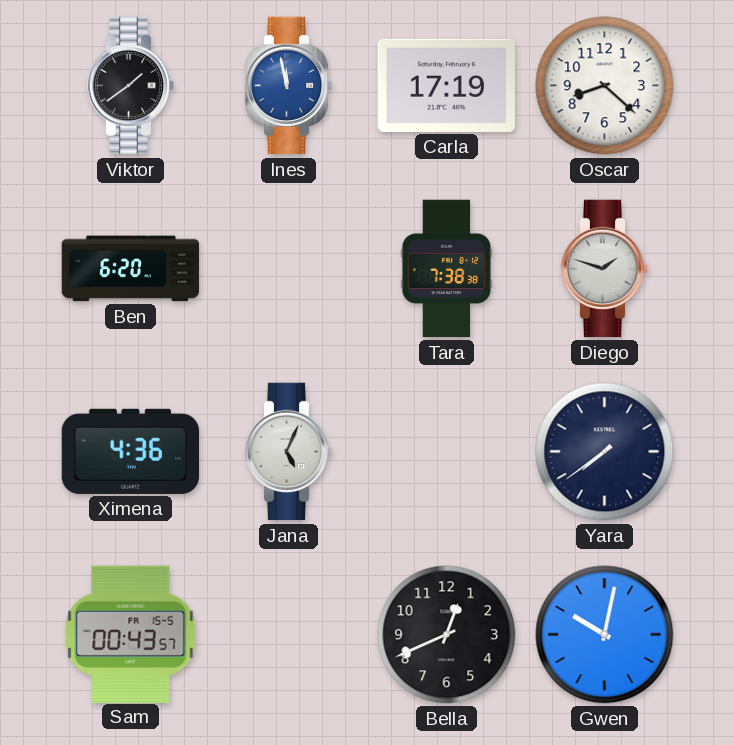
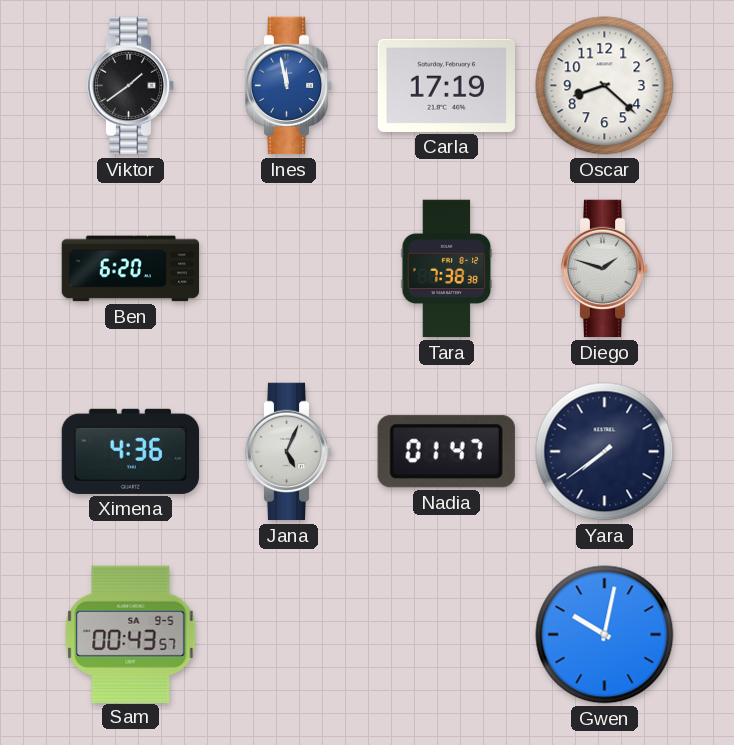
Nadia: none -> 01:47 (446, 452)
Sam date: FR 15-5 -> SA 9-5 (131, 634)
Bella: 12:41 -> none (447, 635)
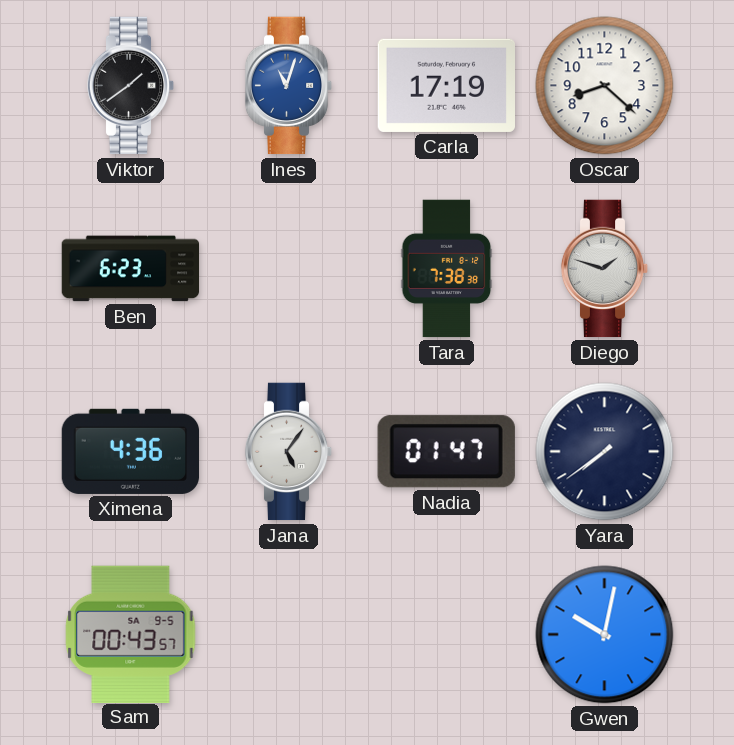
Ines: 11:58 -> 11:03 (289, 86)
Ben: 6:20 -> 6:23 (131, 269)
Jana: 5:04 -> 5:06 (289, 452)
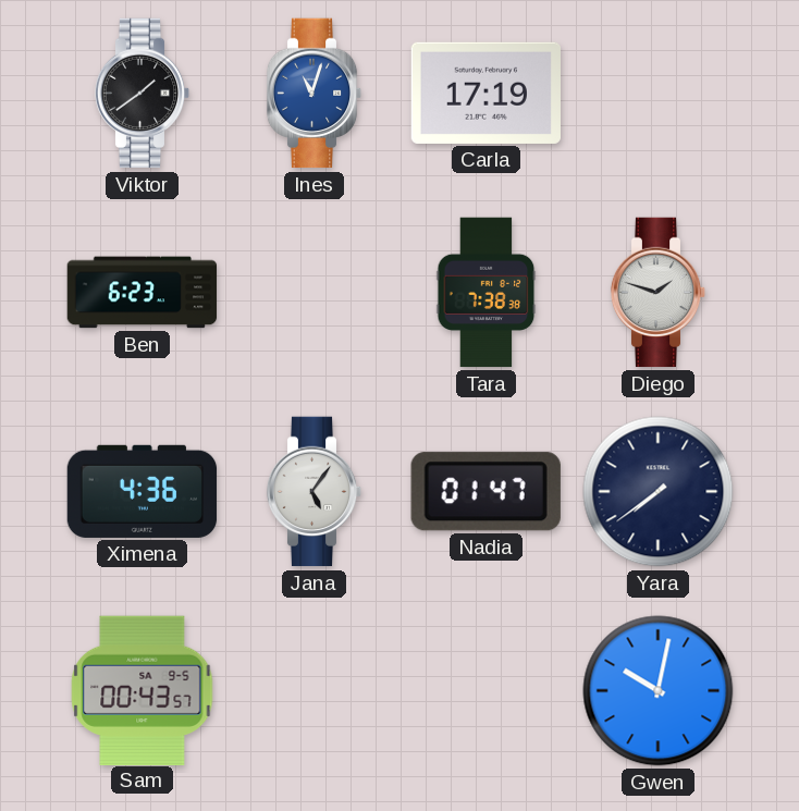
Oscar: 8:22 -> none (605, 86)
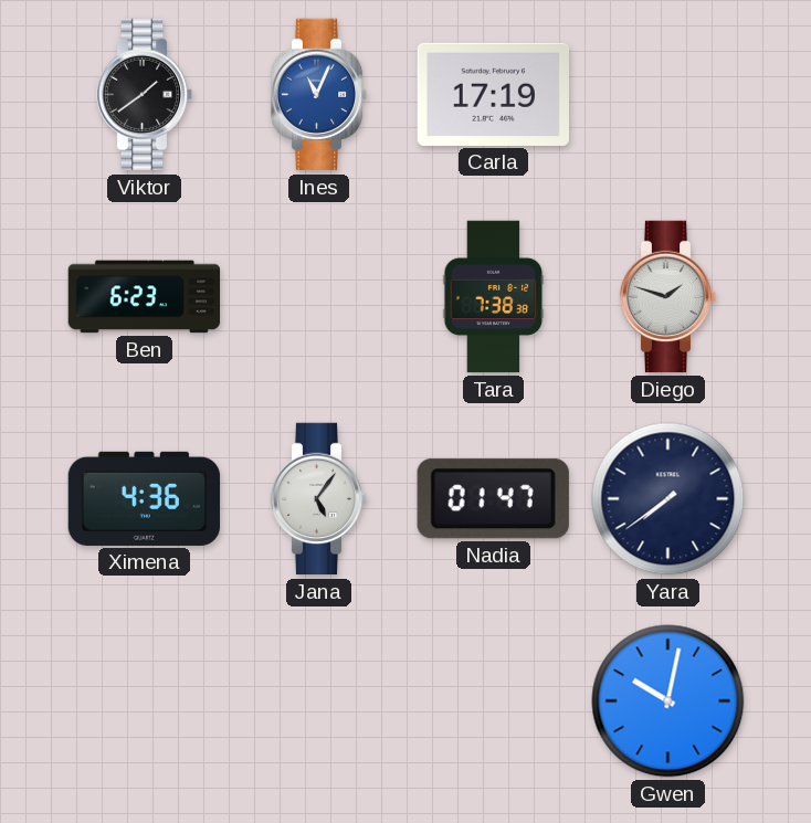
Ines: 11:03 -> 11:04 (319, 95)
Sam: 00:43 -> none (143, 690)
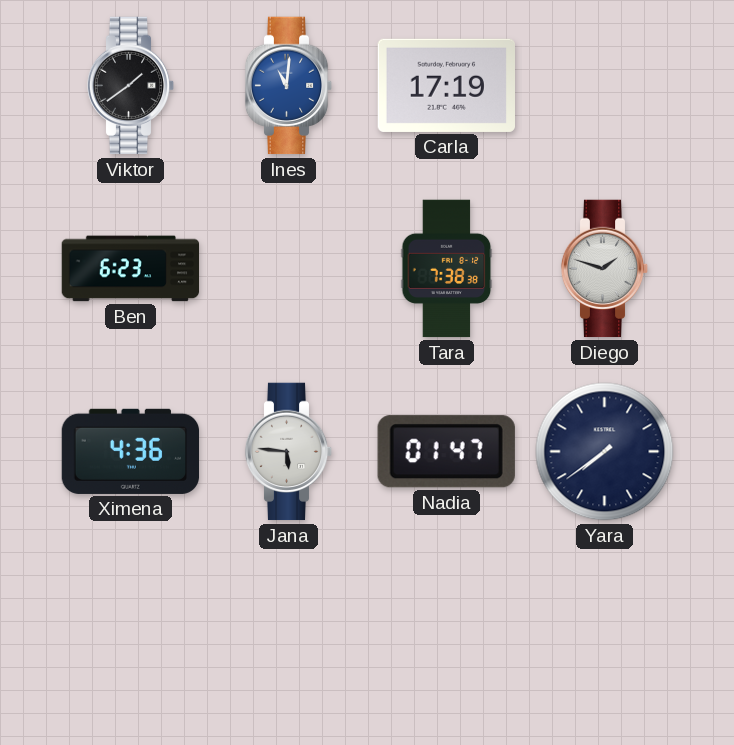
Ines: 11:04 -> 11:01 (289, 86)
Jana: 5:06 -> 5:46 (289, 452)
Gwen: 10:02 -> none (668, 701)
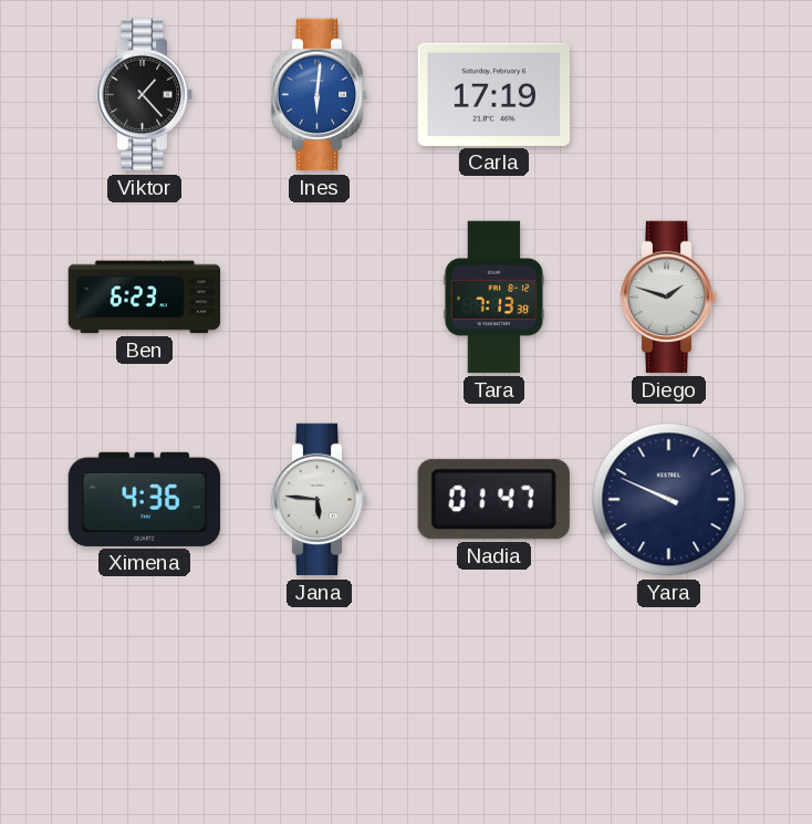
Viktor: 1:39 -> 1:23 (145, 95)
Ines: 11:01 -> 6:01 (320, 95)
Tara: 7:38 -> 7:13 (495, 298)
Yara: 7:39 -> 9:49 (669, 500)
